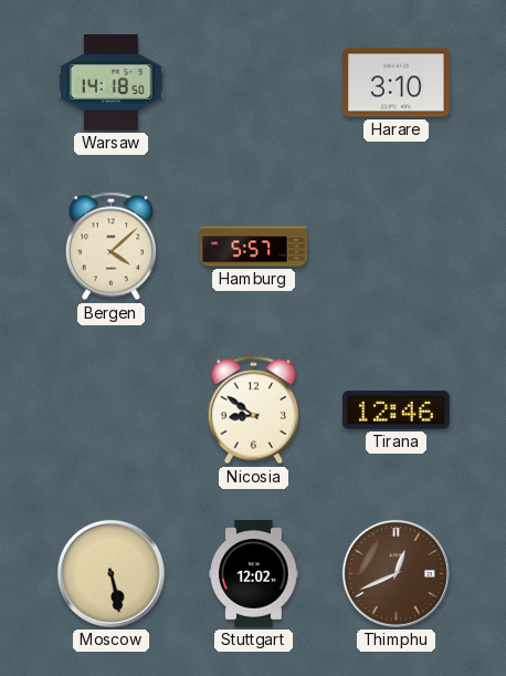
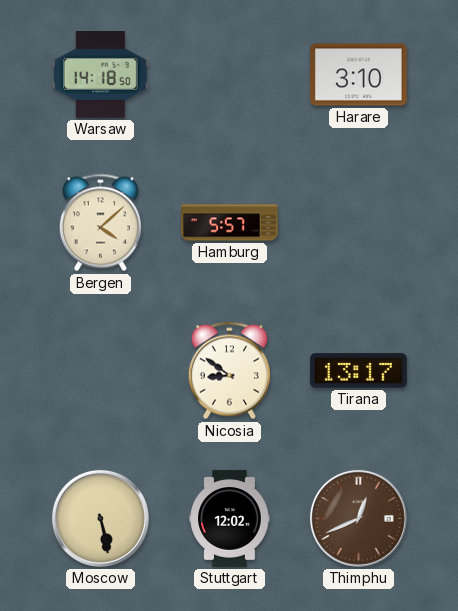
Tirana: 12:46 -> 13:17 (359, 371)
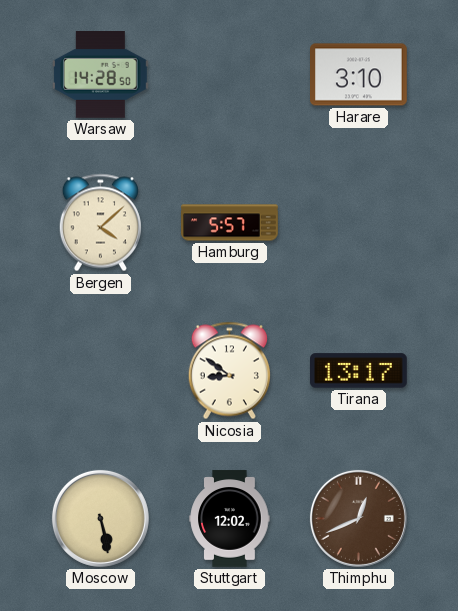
Warsaw: 14:18 -> 14:28 (101, 75)
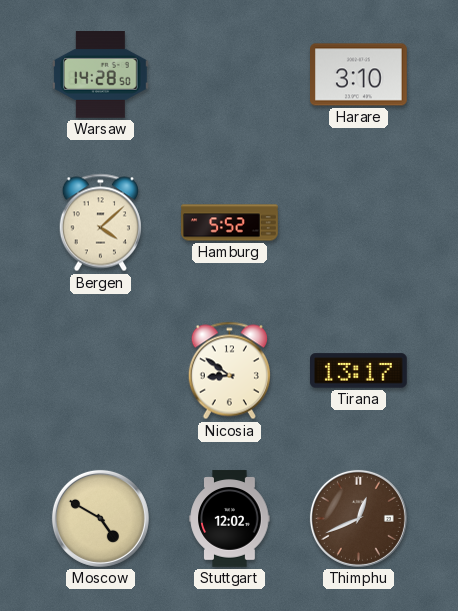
Hamburg: 5:57 -> 5:52 (230, 223)
Moscow: 5:28 -> 4:50 (100, 518)
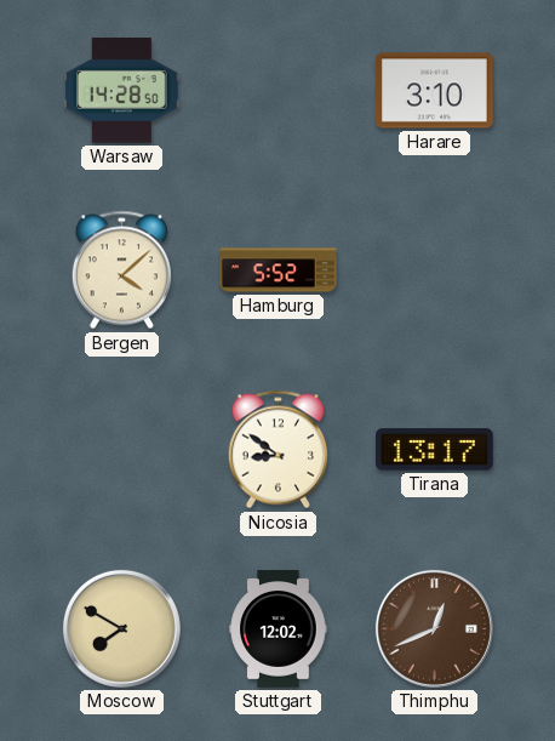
Moscow: 4:50 -> 7:50 (121, 628)
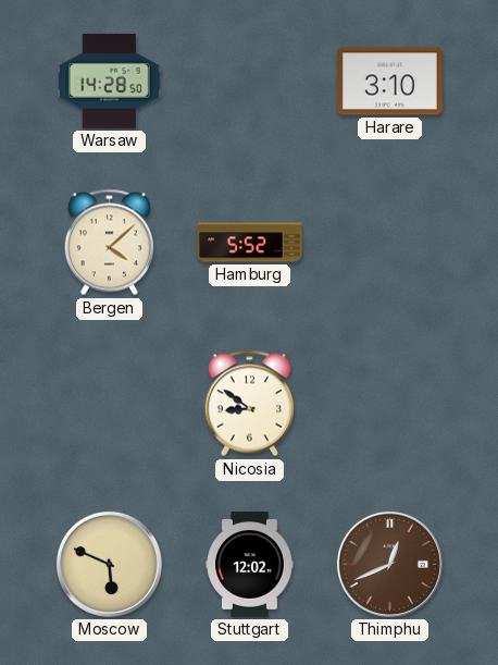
Tirana: 13:17 -> none (435, 450)
Moscow: 7:50 -> 5:49 (109, 564)
